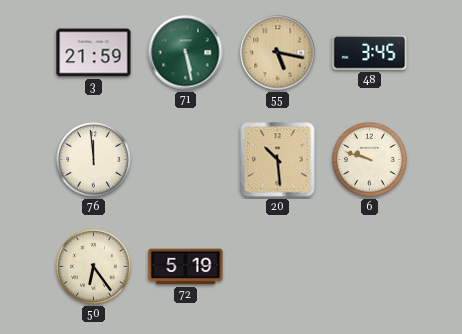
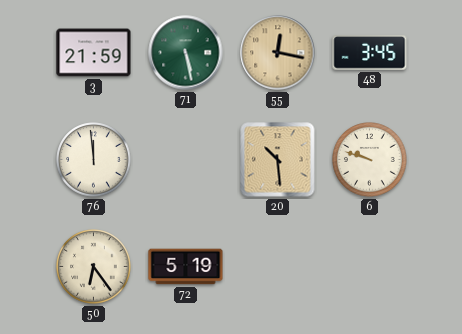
55: 5:17 -> 12:17 (278, 53)
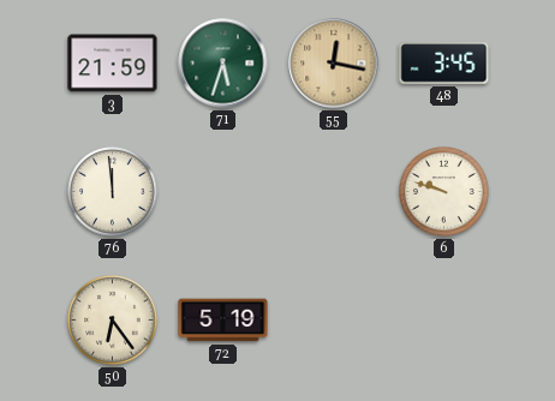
71: 5:28 -> 5:33 (223, 64)
20: 10:29 -> none (278, 160)
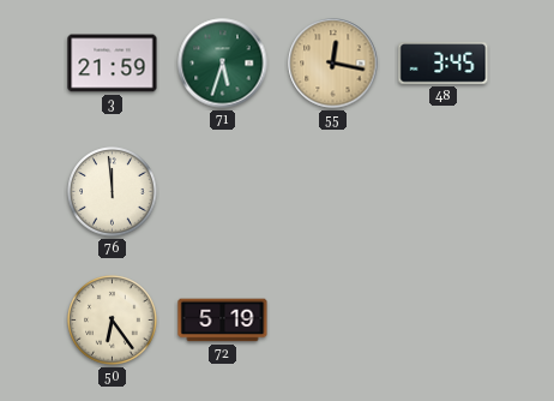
6: 9:48 -> none (444, 192)
